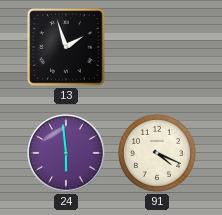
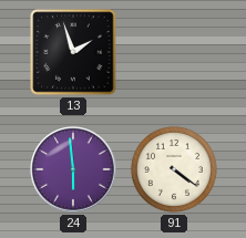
91: 4:19 -> 4:21 (174, 169)
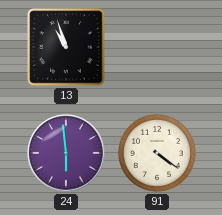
13: 1:57 -> 10:57 (66, 47)
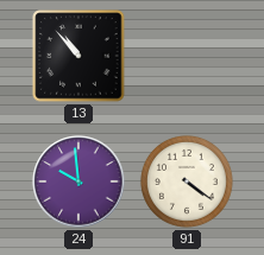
13: 10:57 -> 10:53 (78, 56)
24: 5:59 -> 9:59 (78, 181)
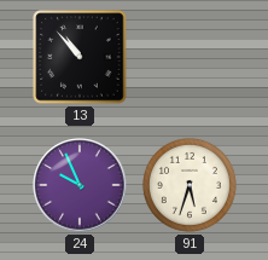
24: 9:59 -> 9:56 (80, 185)
91: 4:21 -> 5:33 (190, 185)
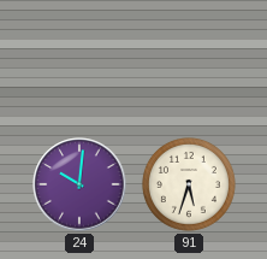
13: 10:53 -> none (80, 57)
24: 9:56 -> 10:01 (79, 184)
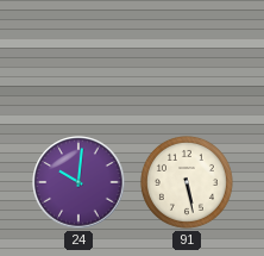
91: 5:33 -> 5:28 (187, 182)
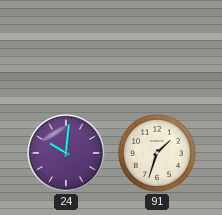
91: 5:28 -> 1:33 (157, 153)
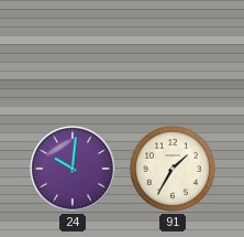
91: 1:33 -> 1:35 (173, 169)
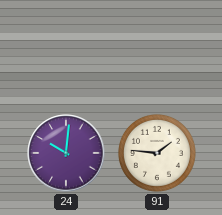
91: 1:35 -> 1:46 (157, 153)
